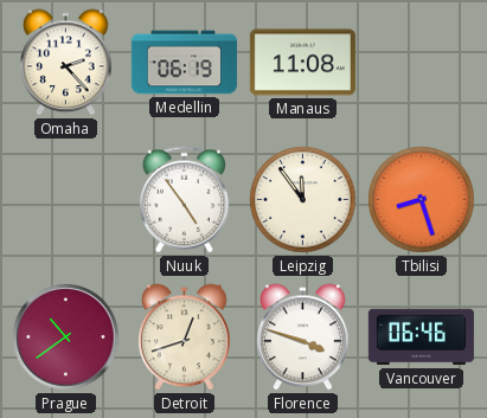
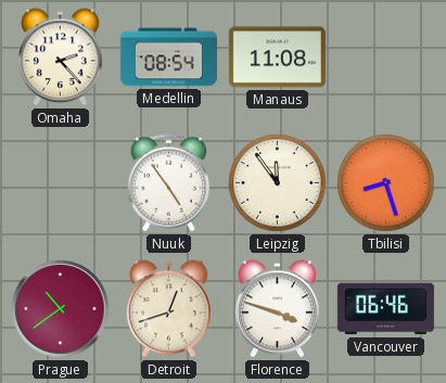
Medellin: 06:19 -> 08:54 (168, 58)
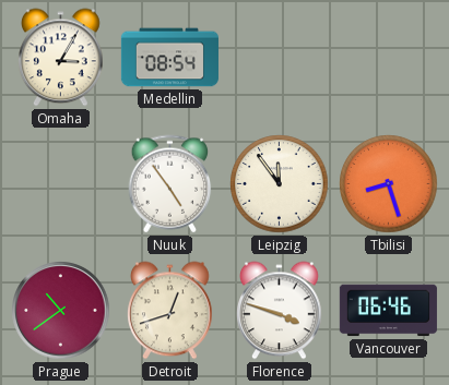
Omaha: 2:23 -> 3:05 (61, 58)
Manaus: 11:08 -> none (277, 58)
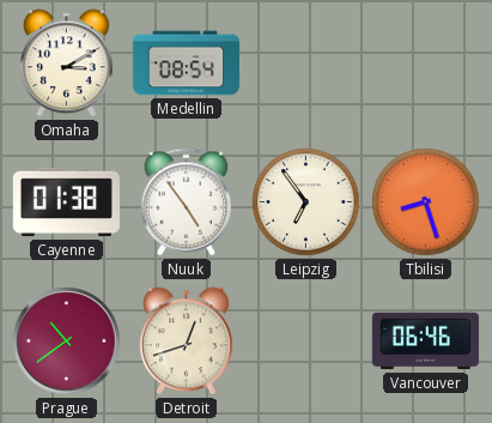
Omaha: 3:05 -> 3:10 (67, 64)
Cayenne: none -> 01:38 (66, 203)
Leipzig: 11:54 -> 6:54 (306, 203)
Florence: 3:48 -> none (280, 311)
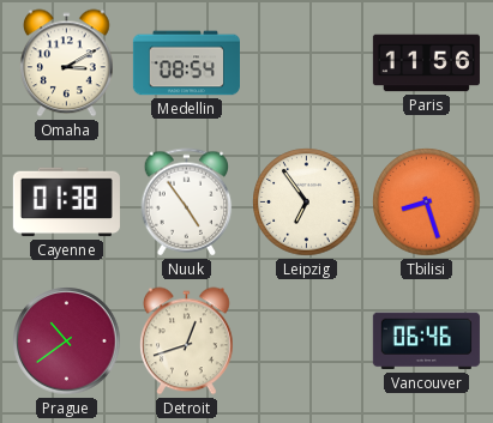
Paris: none -> 11:56 (426, 64)
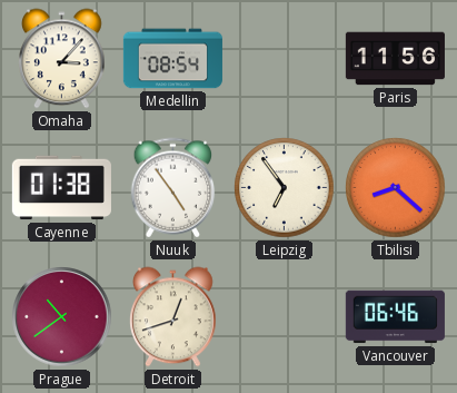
Omaha: 3:10 -> 3:07 (62, 59)
Tbilisi: 8:27 -> 8:22 (396, 188)
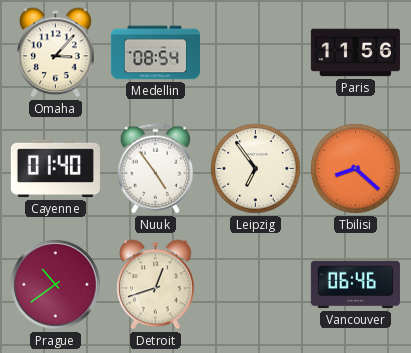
Cayenne: 01:38 -> 01:40 (55, 169)
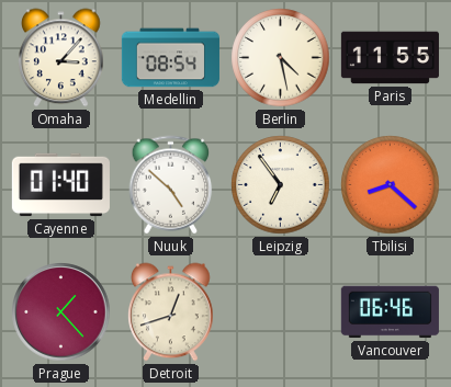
Berlin: none -> 4:28 (281, 58)
Paris: 11:56 -> 11:55 (390, 58)
Nuuk: 4:54 -> 4:52 (171, 185)
Prague: 10:39 -> 1:23 (61, 312)
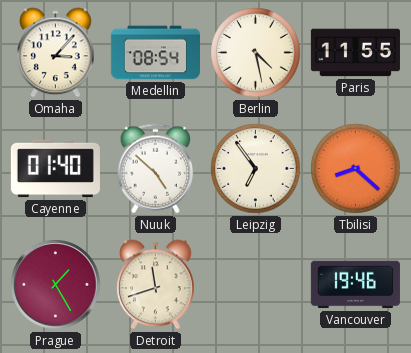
Prague: 1:23 -> 1:25 (56, 285)
Detroit: 12:42 -> 11:42 (156, 285)
Vancouver: 06:46 -> 19:46 (355, 285)
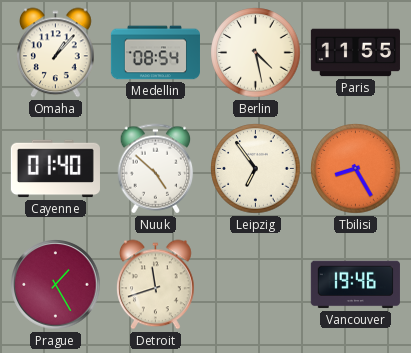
Omaha: 3:07 -> 1:07 (56, 53)
Tbilisi: 8:22 -> 8:25 (356, 169)
